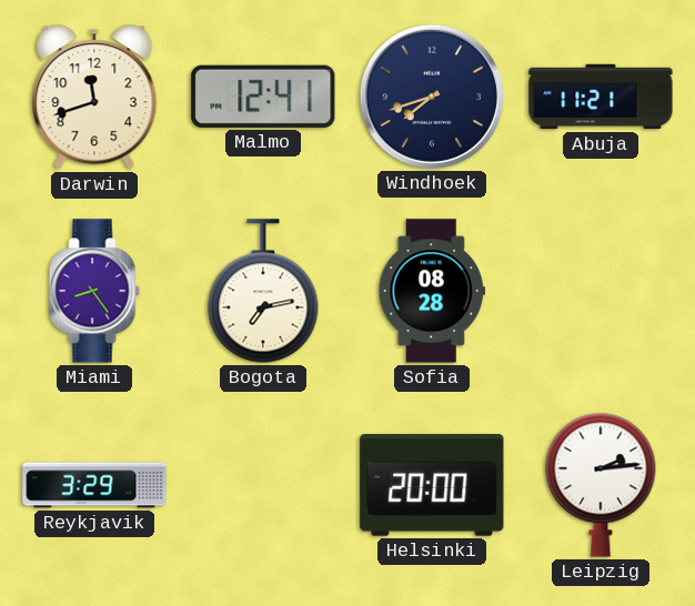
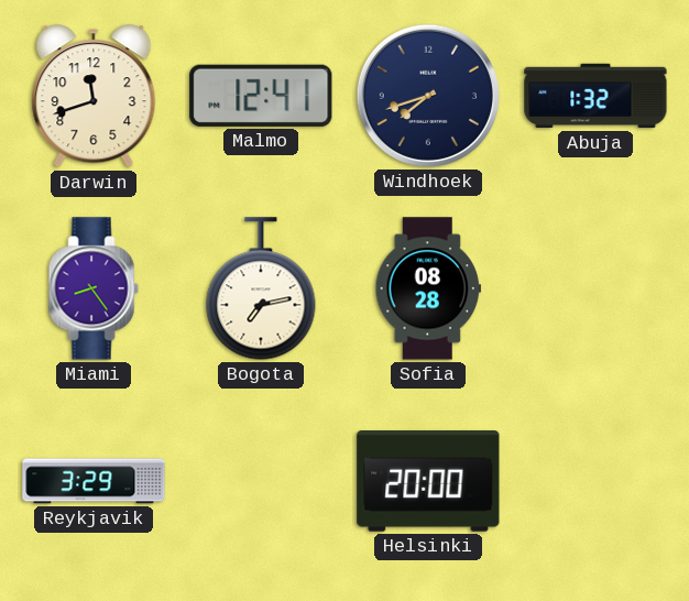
Abuja: 11:21 -> 1:32 (595, 96)
Leipzig: 2:14 -> none (601, 485)
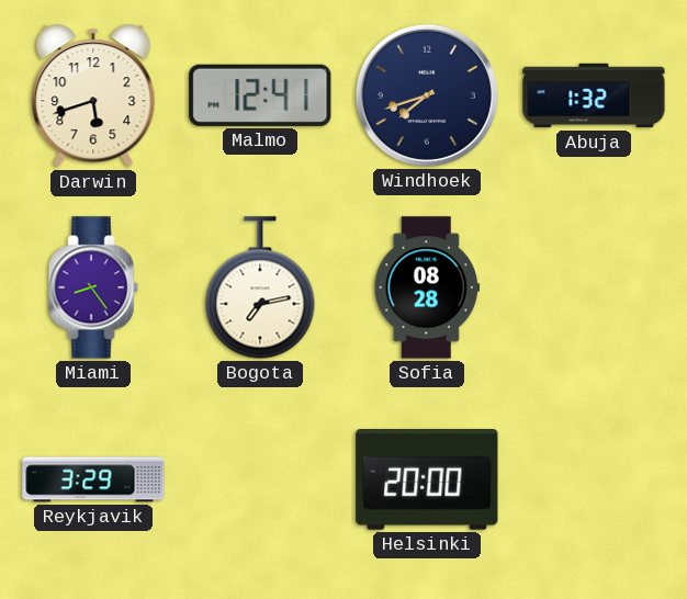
Darwin: 11:42 -> 5:42 (93, 97)
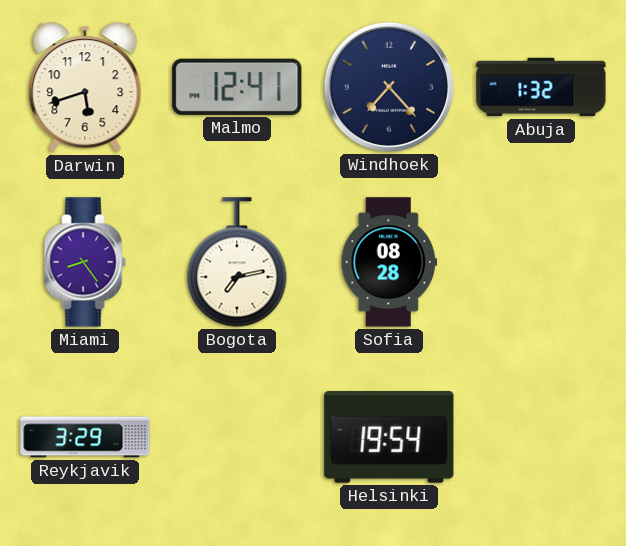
Windhoek: 7:42 -> 7:23 (389, 87)
Helsinki: 20:00 -> 19:54 (389, 438)
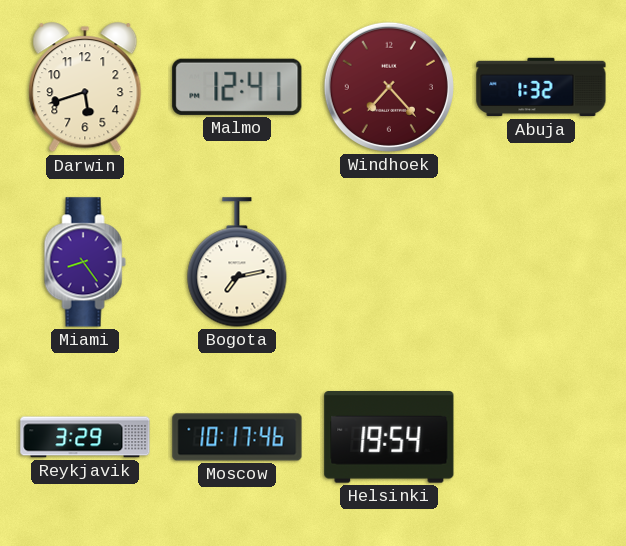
Windhoek dial: navy -> burgundy (389, 87)
Sofia: 08:28 -> none (388, 262)
Moscow: none -> 10:17 (237, 437)
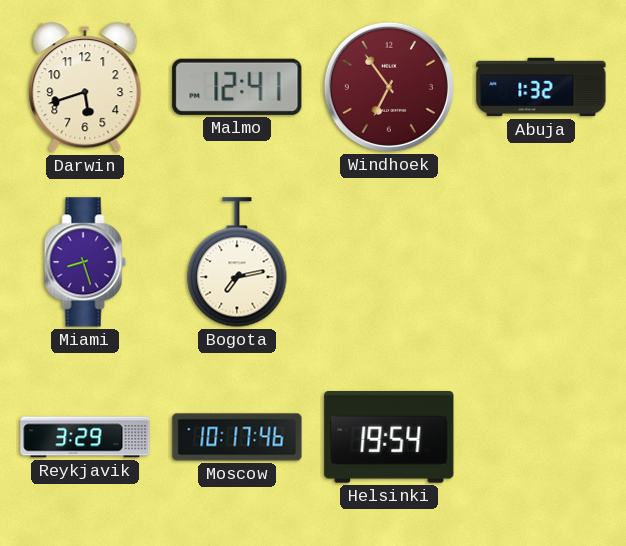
Windhoek: 7:23 -> 6:54 (389, 87)
Miami: 8:24 -> 8:27 (85, 262)
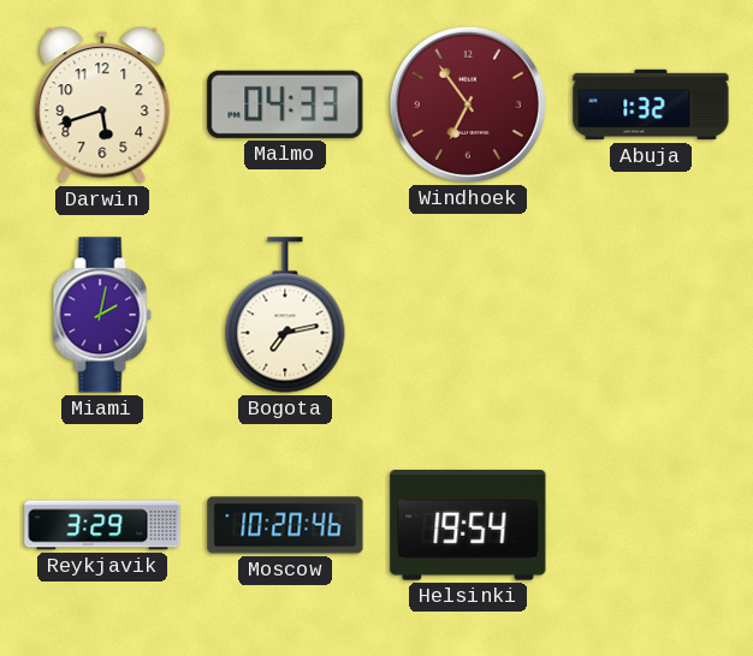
Malmo: 12:41 -> 04:33 (285, 105)
Miami: 8:27 -> 2:02 (102, 315)
Moscow: 10:17 -> 10:20 (285, 525)
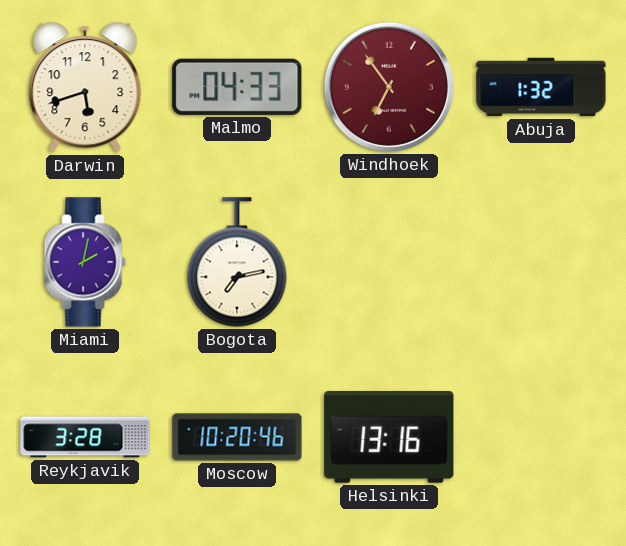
Reykjavik: 3:29 -> 3:28 (85, 437)
Helsinki: 19:54 -> 13:16 (389, 438)
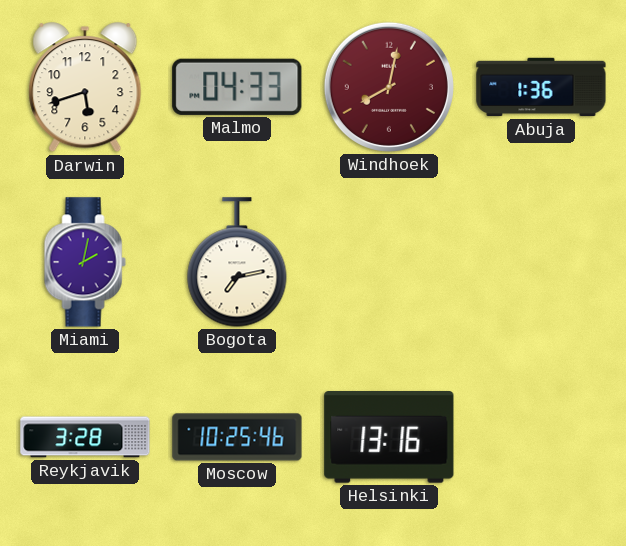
Windhoek: 6:54 -> 8:02 (389, 87)
Abuja: 1:32 -> 1:36 (541, 87)
Moscow: 10:20 -> 10:25 (237, 437)
